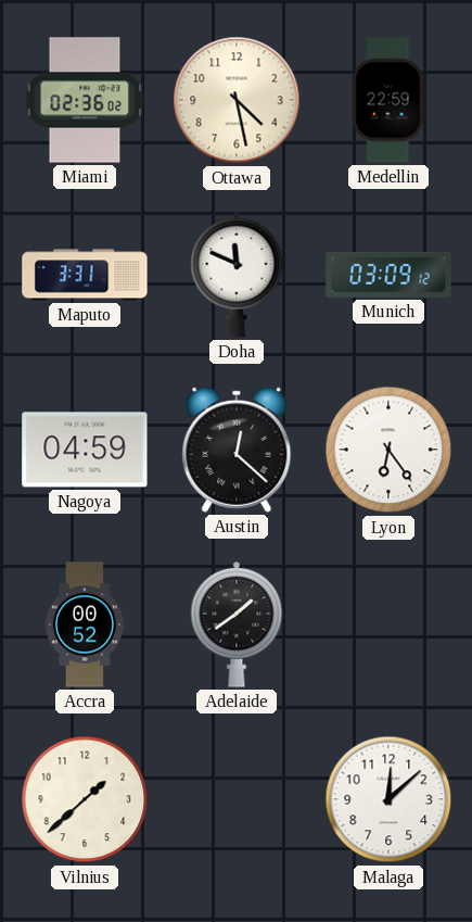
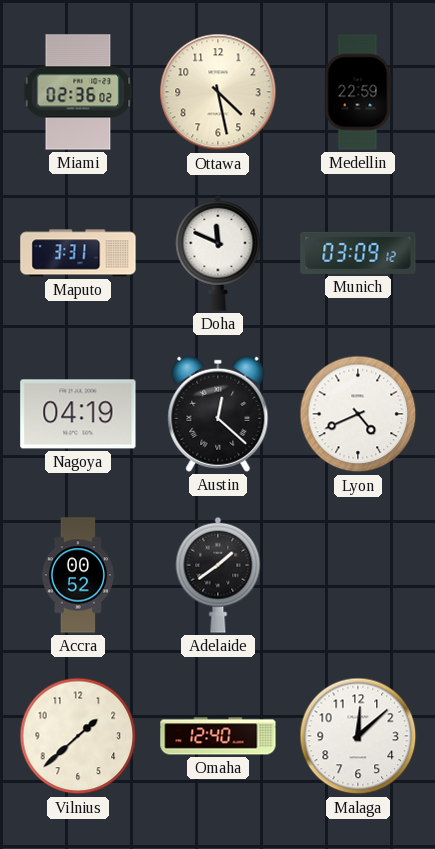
Nagoya: 04:59 -> 04:19 (78, 414)
Lyon: 6:24 -> 4:41 (358, 414)
Omaha: none -> 12:40 (218, 736)
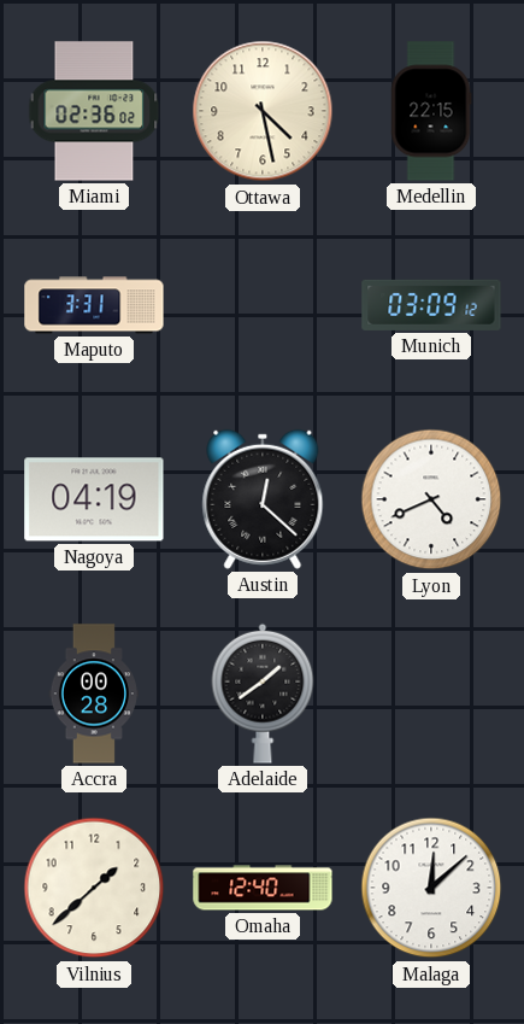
Medellin: 22:59 -> 22:15 (431, 111)
Doha: 11:49 -> none (218, 253)
Accra: 00:52 -> 00:28 (94, 694)
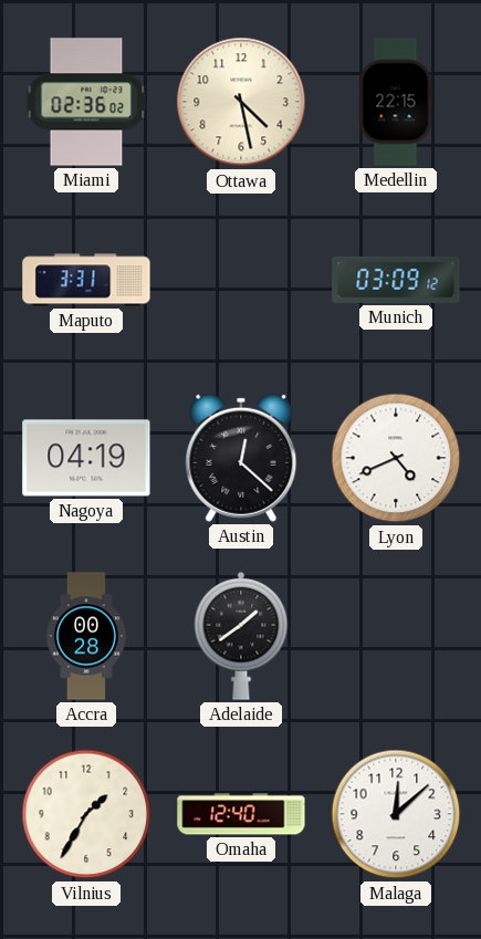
Vilnius: 1:38 -> 1:35 (86, 814)
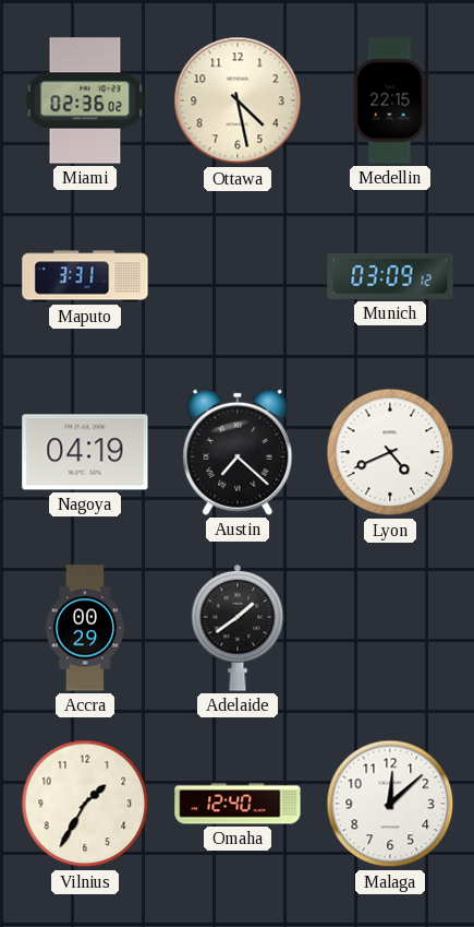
Austin: 12:22 -> 7:22 (238, 452)
Accra: 00:28 -> 00:29 (85, 628)
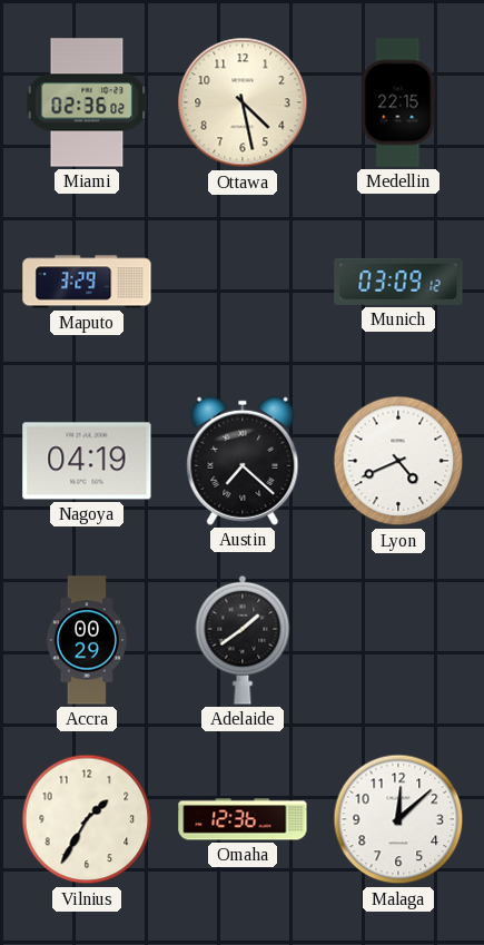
Maputo: 3:31 -> 3:29 (87, 282)
Omaha: 12:40 -> 12:36 (243, 819)
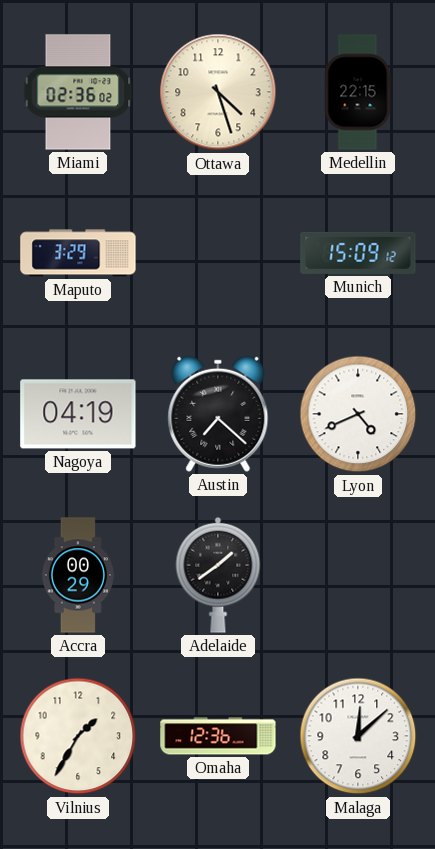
Ottawa: 4:28 -> 4:27 (218, 92)
Munich: 03:09 -> 15:09 (358, 253)
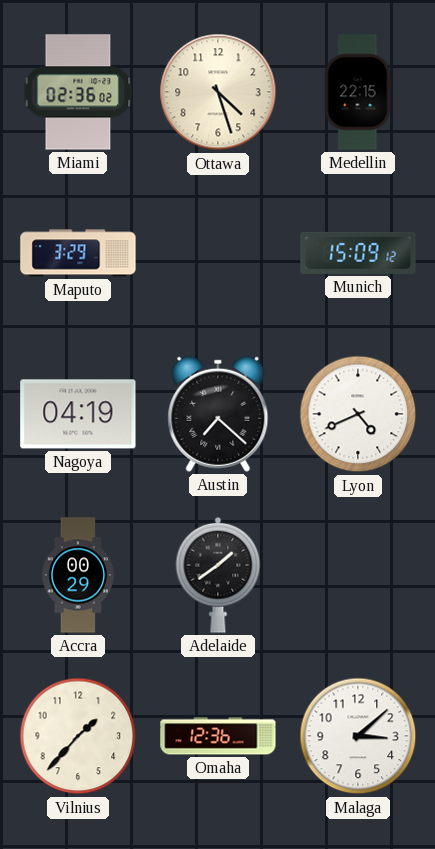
Vilnius: 1:35 -> 1:37 (78, 736)
Malaga: 12:08 -> 3:08 (358, 736)
